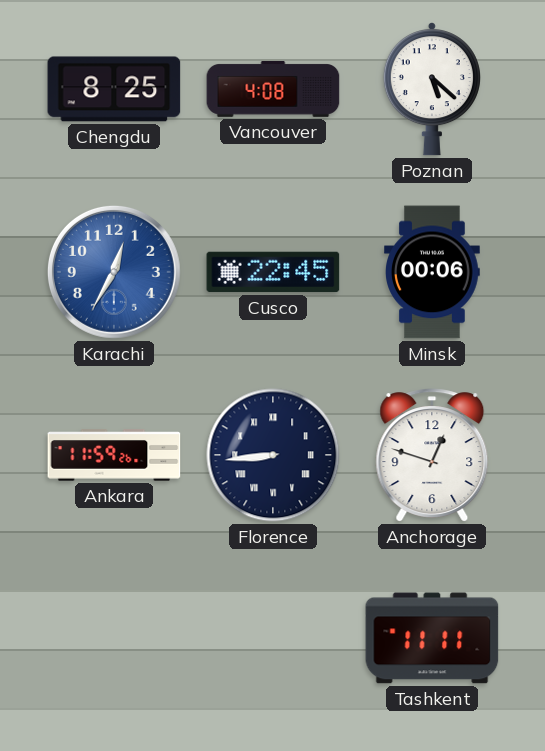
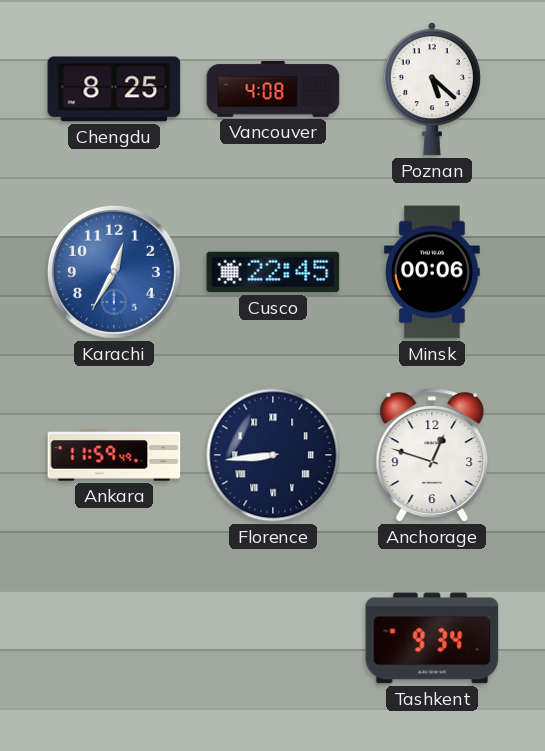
Ankara: 11:59:26 -> 11:59:49 (114, 455)
Tashkent: 11:11 -> 9:34 (432, 638)
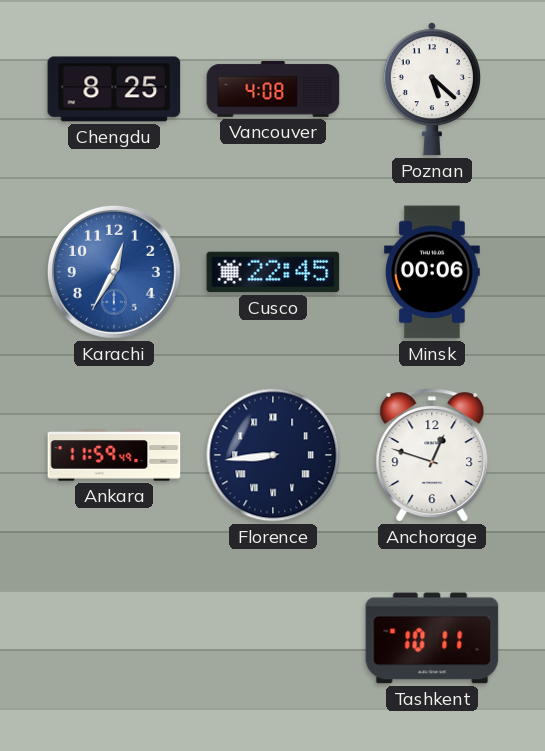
Tashkent: 9:34 -> 10:11 (432, 638)
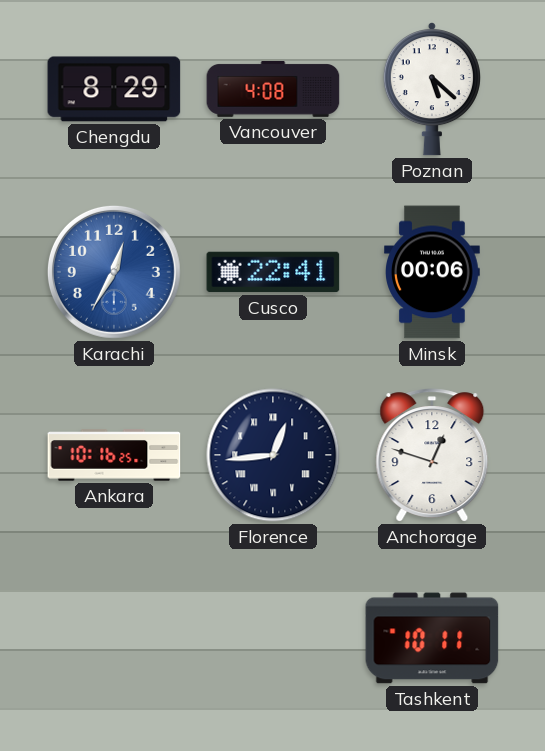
Chengdu: 8:25 -> 8:29 (114, 89)
Cusco: 22:45 -> 22:41 (273, 272)
Ankara: 11:59 -> 10:16 (114, 455)
Florence: 8:44 -> 12:44 (273, 455)
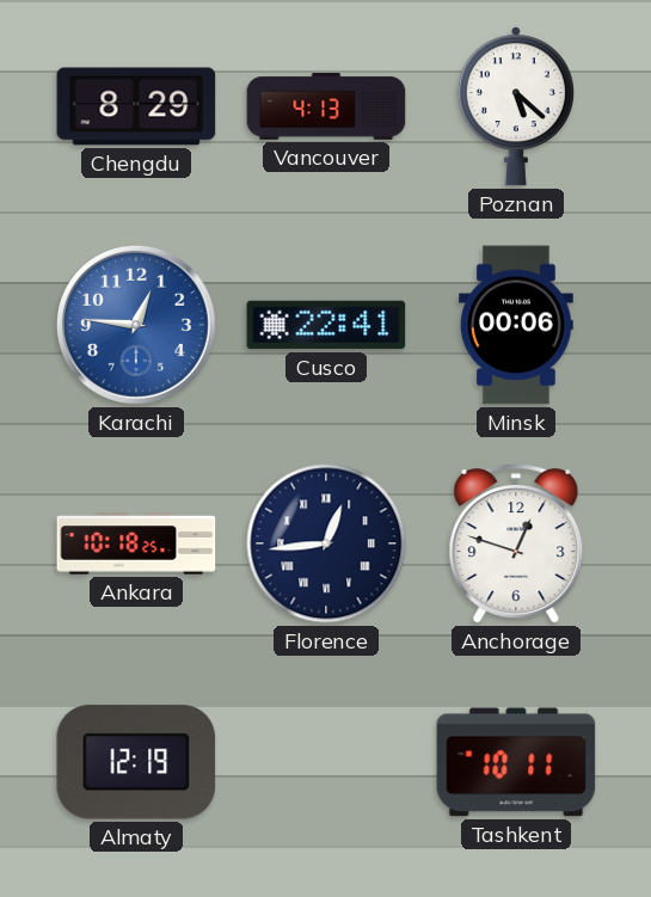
Vancouver: 4:08 -> 4:13 (326, 106)
Karachi: 12:35 -> 12:46 (136, 325)
Ankara: 10:16 -> 10:18 (136, 543)
Almaty: none -> 12:19 (136, 762)
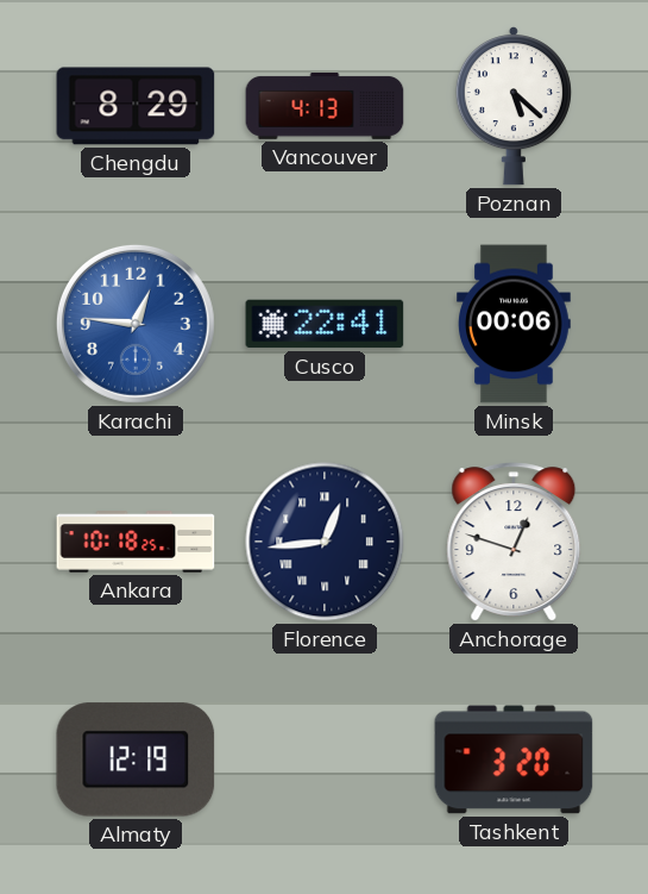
Tashkent: 10:11 -> 3:20 (514, 759)
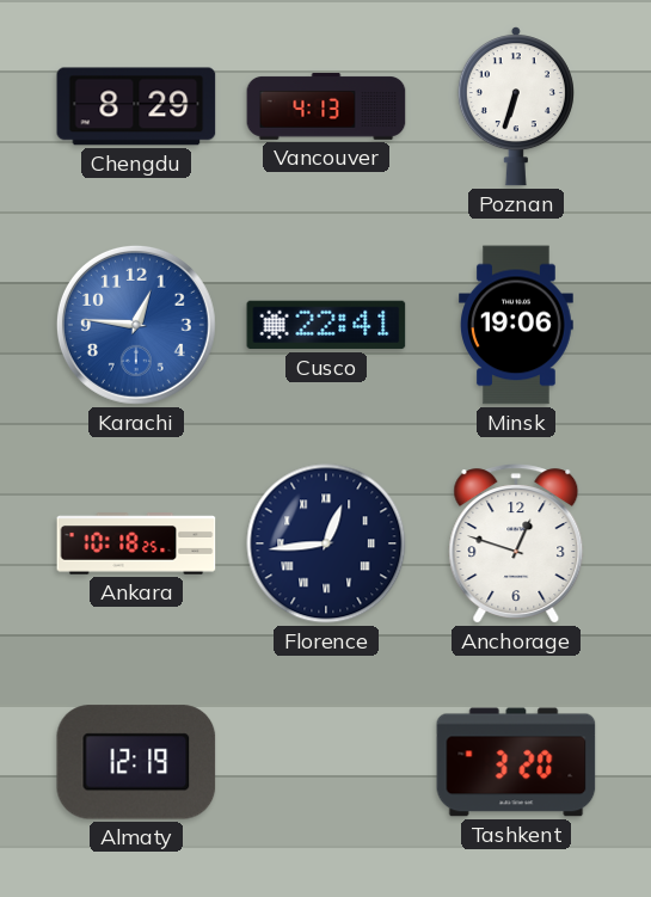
Poznan: 5:22 -> 6:33 (516, 107)
Minsk: 00:06 -> 19:06 (517, 325)
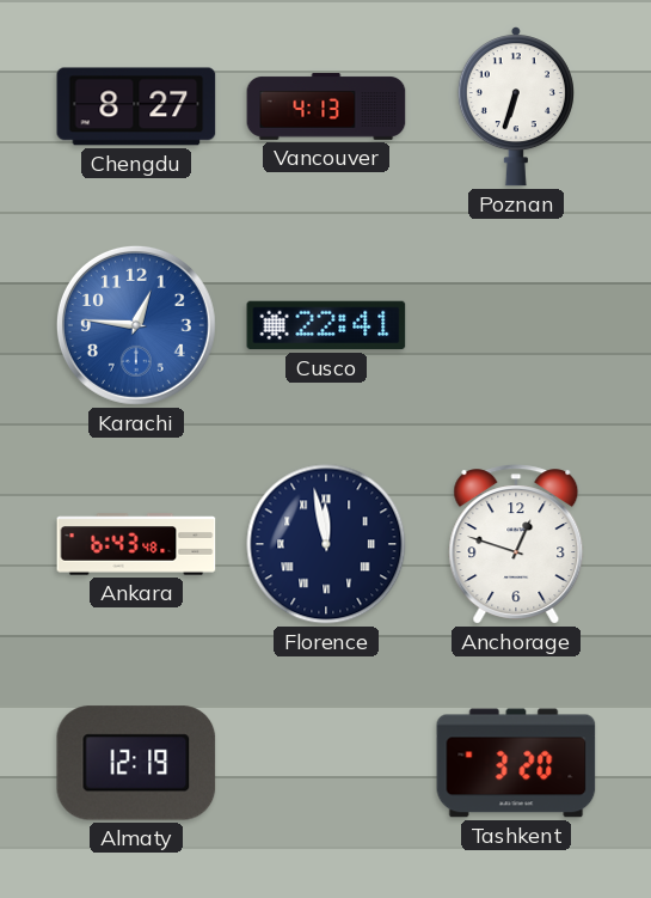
Chengdu: 8:29 -> 8:27 (136, 106)
Minsk: 19:06 -> none (517, 325)
Ankara: 10:18 -> 6:43 (136, 544)
Florence: 12:44 -> 11:58 (326, 544)
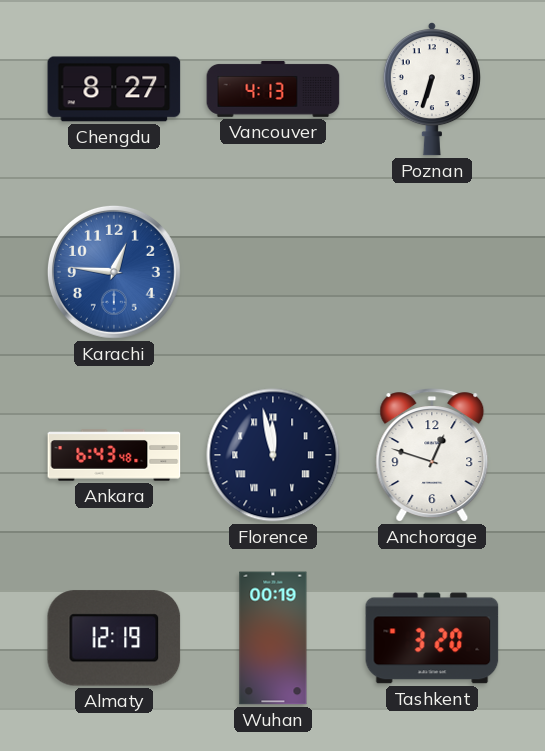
Cusco: 22:41 -> none (326, 325)
Wuhan: none -> 00:19 (273, 638)
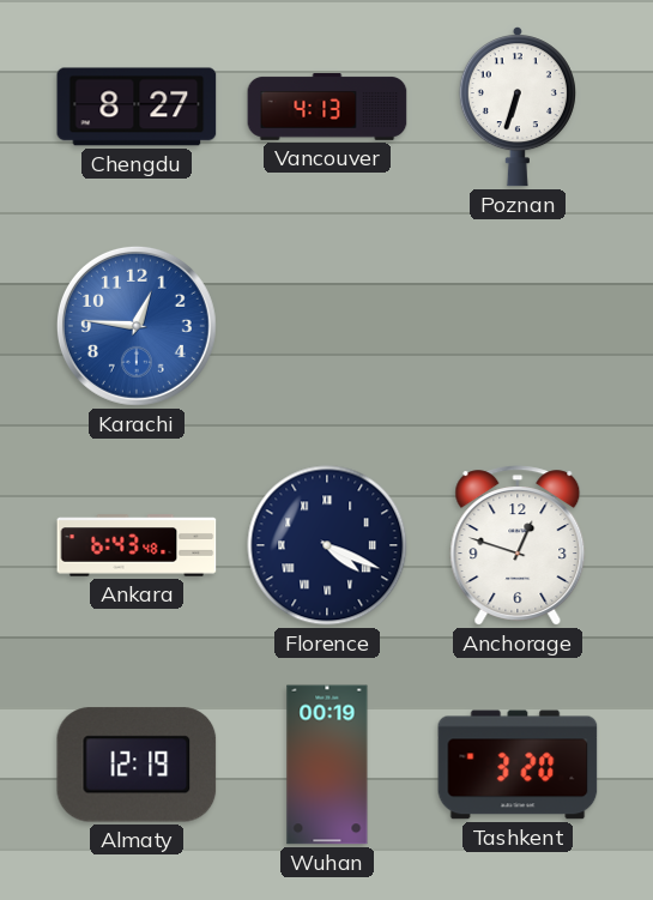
Florence: 11:58 -> 4:19 (327, 545)
